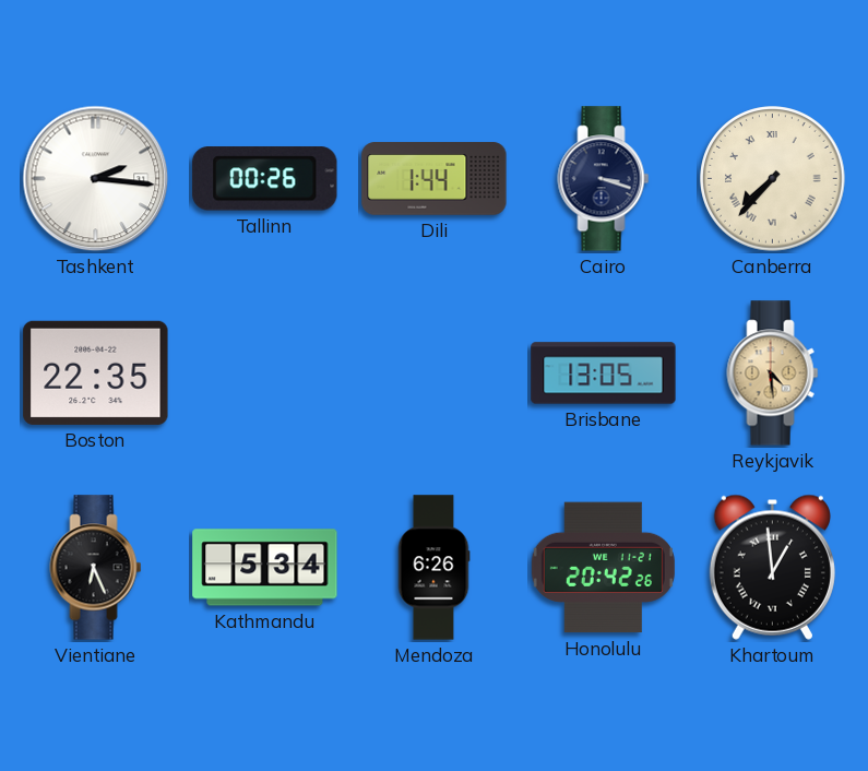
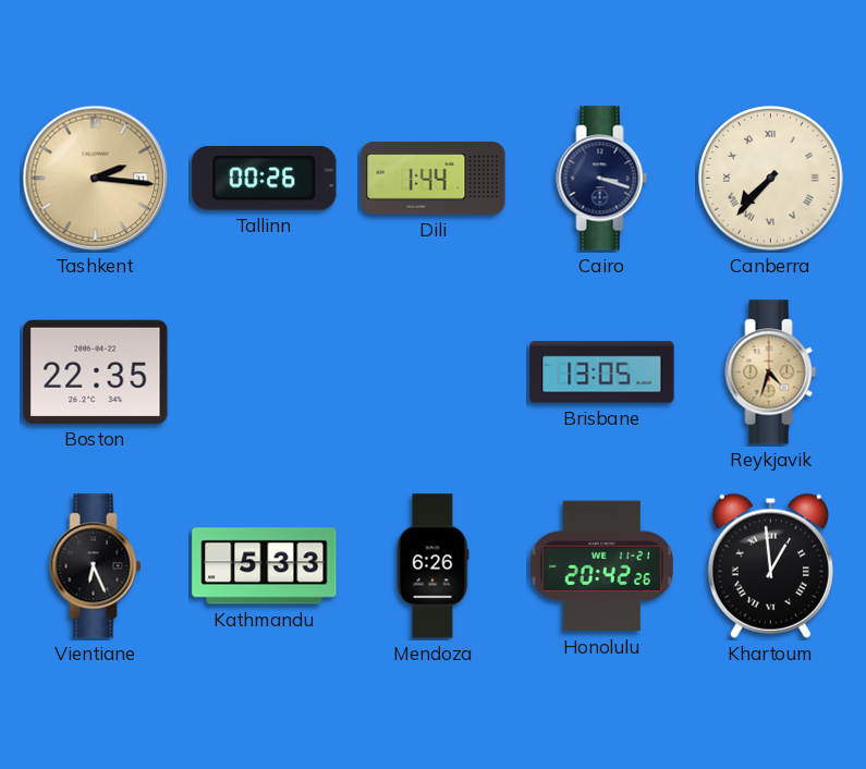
Tashkent dial: white -> champagne (96, 179)
Reykjavik: 4:29 -> 4:33 (771, 373)
Kathmandu: 5:34 -> 5:33 (265, 566)
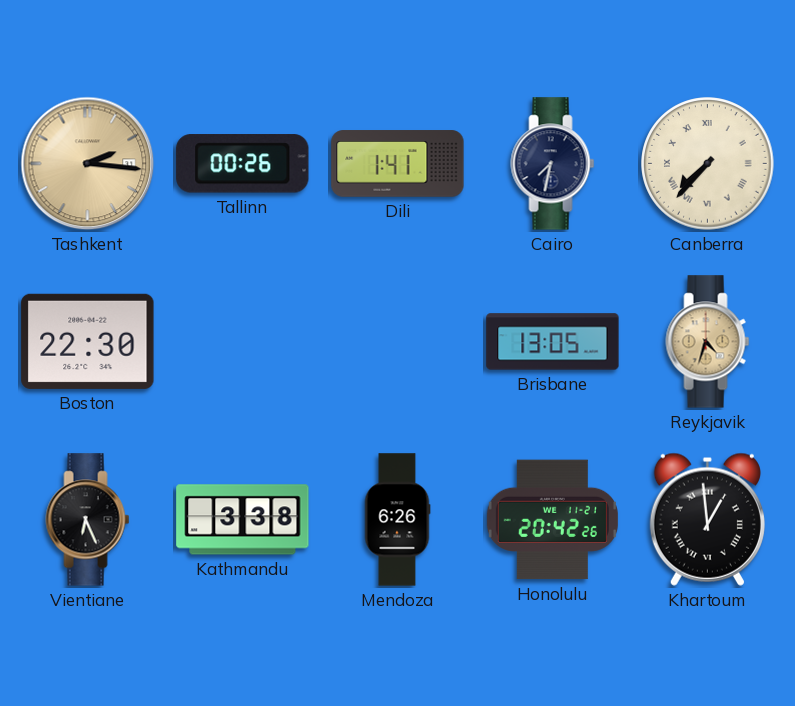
Dili: 1:44 -> 1:41 (398, 164)
Cairo: 3:18 -> 7:32 (553, 164)
Boston: 22:35 -> 22:30 (88, 341)
Kathmandu: 5:33 -> 3:38 (243, 520)
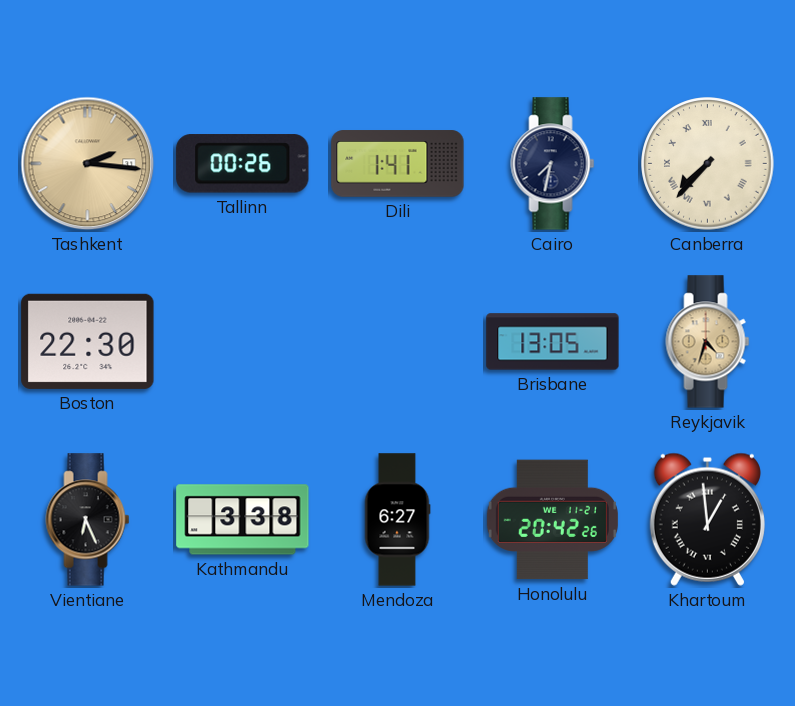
Mendoza: 6:26 -> 6:27 (397, 520)
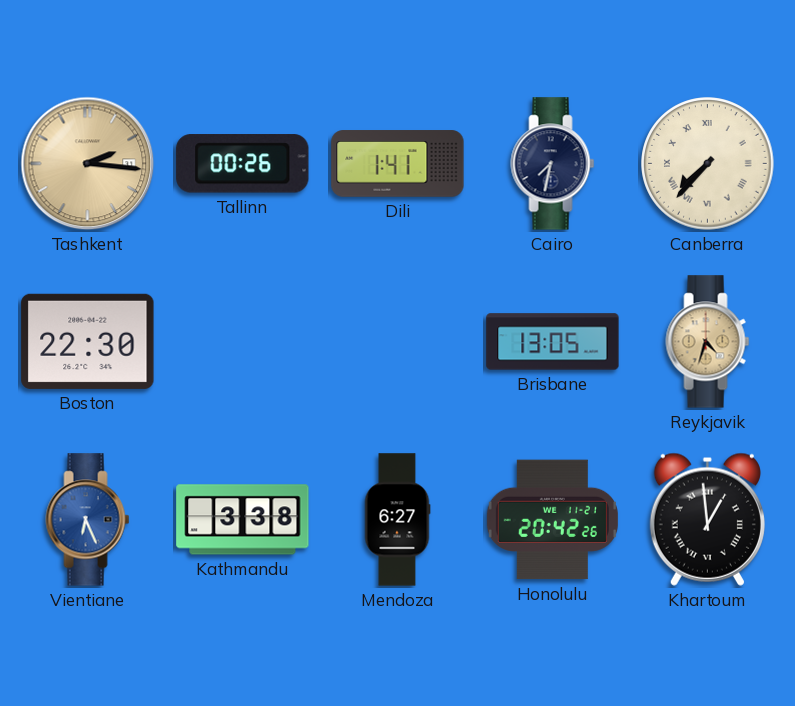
Vientiane dial: black -> blue (88, 520)
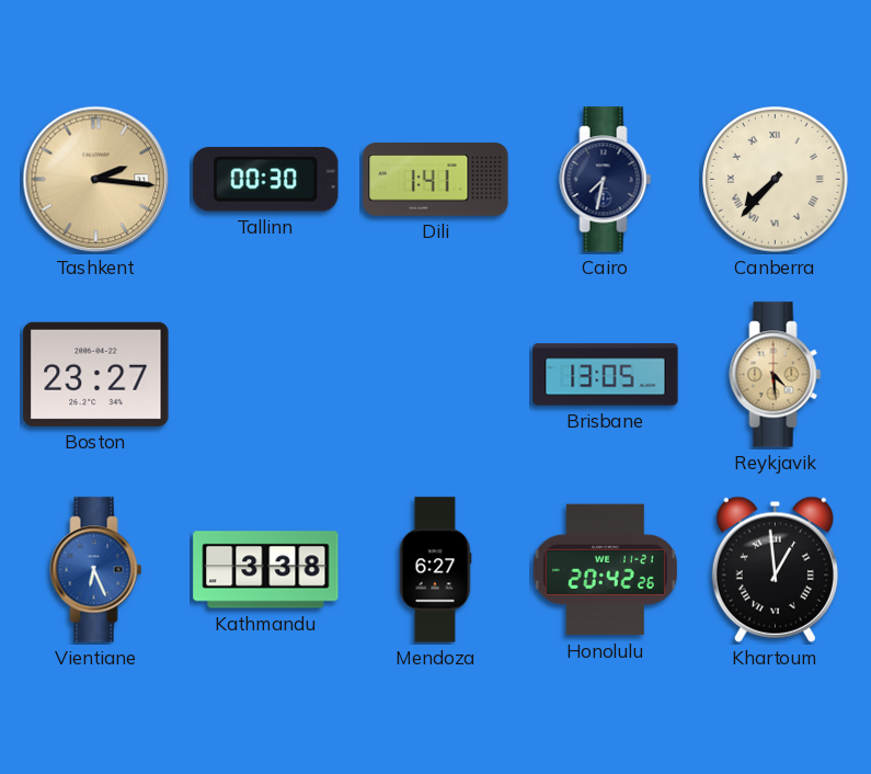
Tallinn: 00:26 -> 00:30 (266, 180)
Boston: 22:30 -> 23:27 (96, 374)
Reykjavik: 4:33 -> 4:29 (776, 375)
